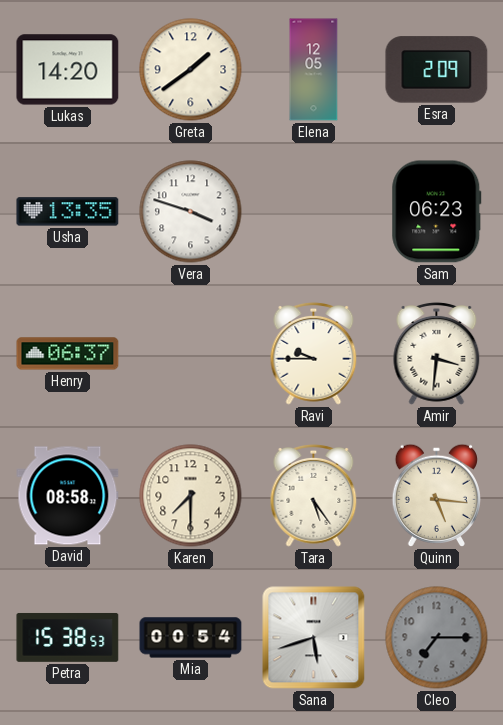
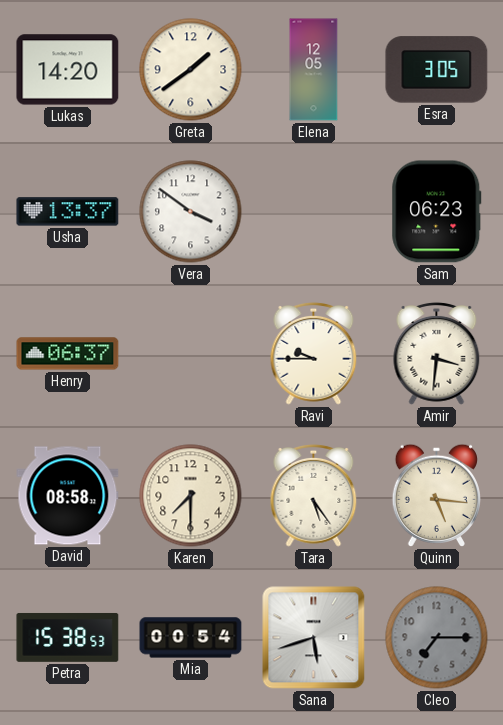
Esra: 2:09 -> 3:05 (437, 70)
Usha: 13:35 -> 13:37 (68, 212)
Vera: 3:48 -> 3:51 (191, 212)
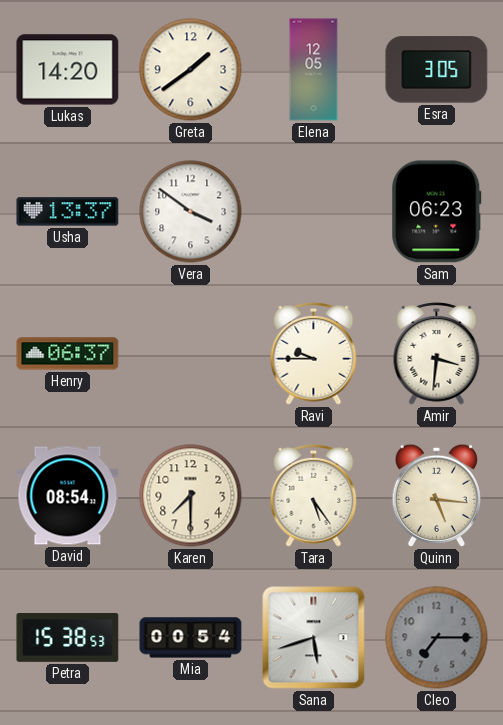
David: 08:58 -> 08:54 (68, 496)
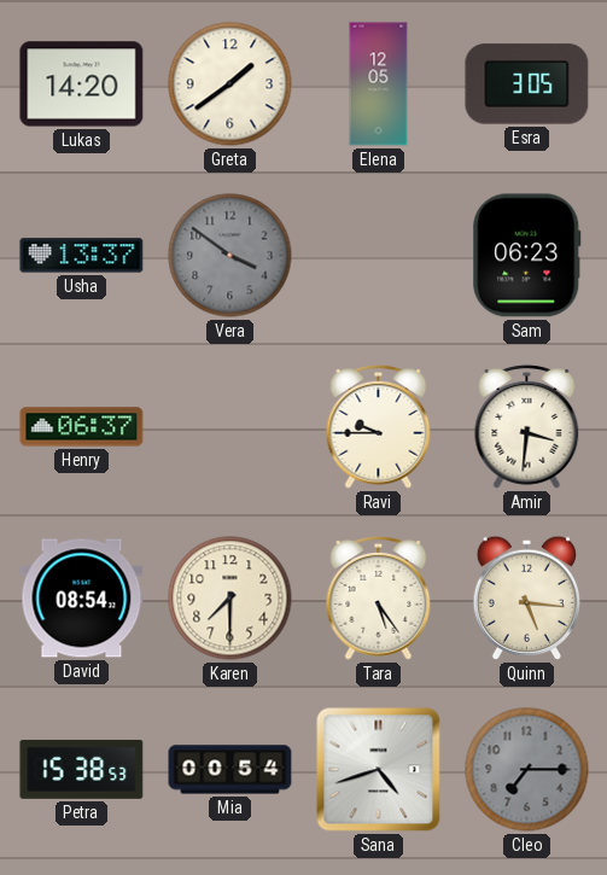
Vera dial: white -> grey (230, 256)
Sana: 5:42 -> 4:42 (379, 770)
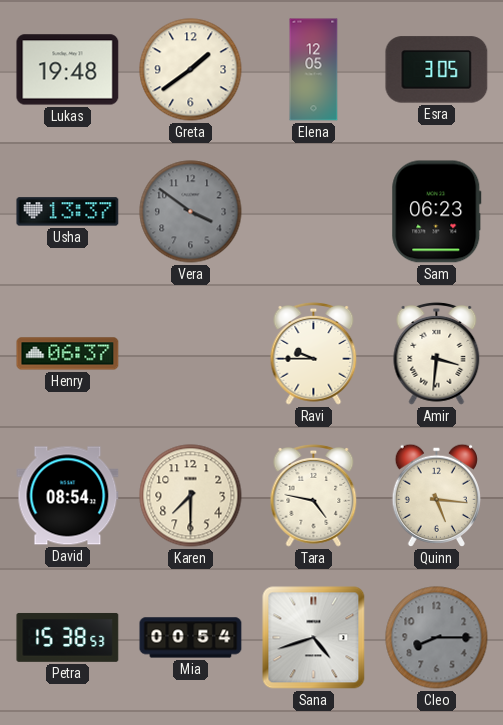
Lukas: 14:20 -> 19:48 (68, 70)
Tara: 5:24 -> 4:47 (314, 495)
Cleo: 7:15 -> 8:15 (437, 638)
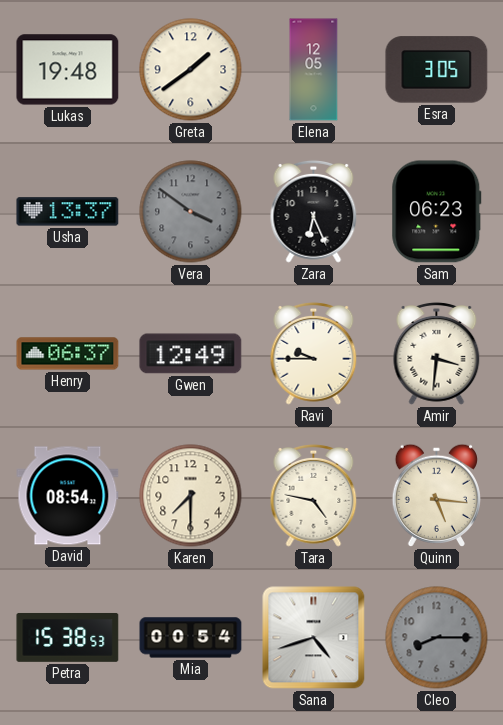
Zara: none -> 6:26 (314, 211)
Gwen: none -> 12:49 (191, 354)
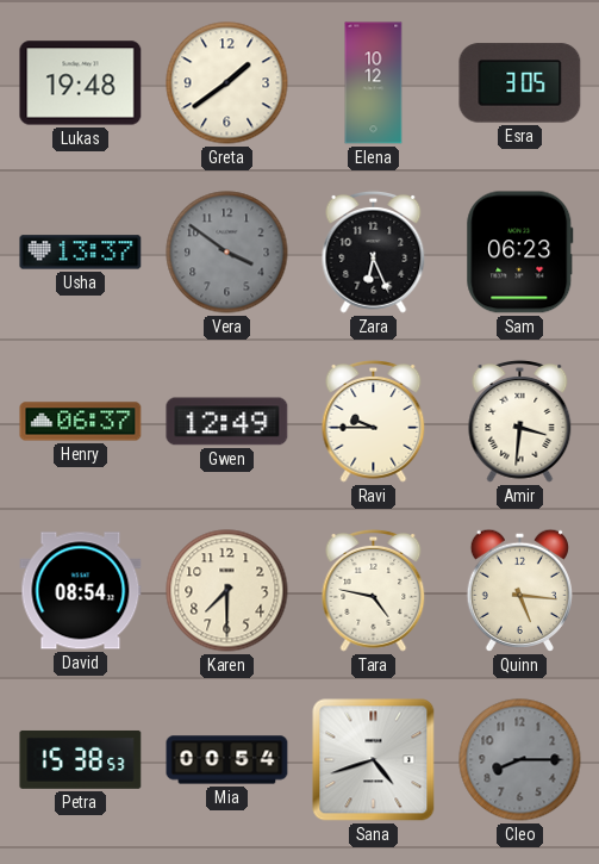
Elena: 12:05 -> 10:12 (374, 83)
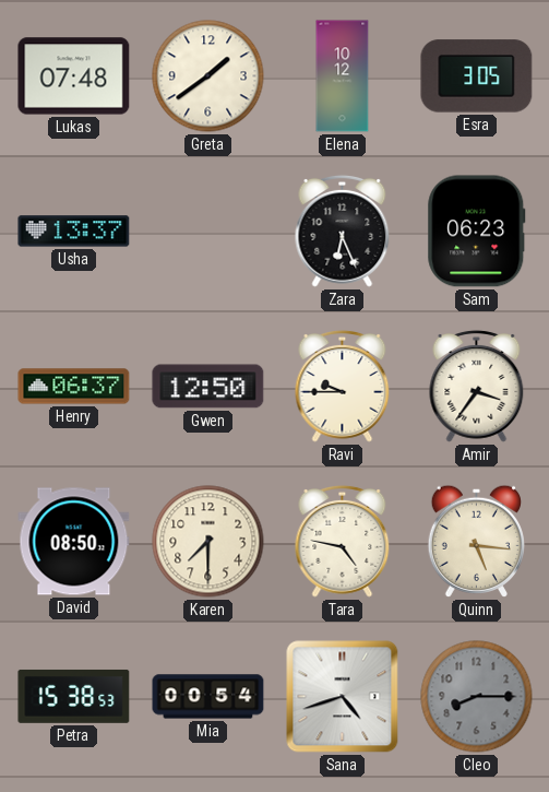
Lukas: 19:48 -> 07:48 (74, 76)
Vera: 3:51 -> none (227, 253)
Gwen: 12:49 -> 12:50 (208, 387)
Amir: 3:31 -> 3:36 (477, 386)
David: 08:54 -> 08:50 (74, 542)
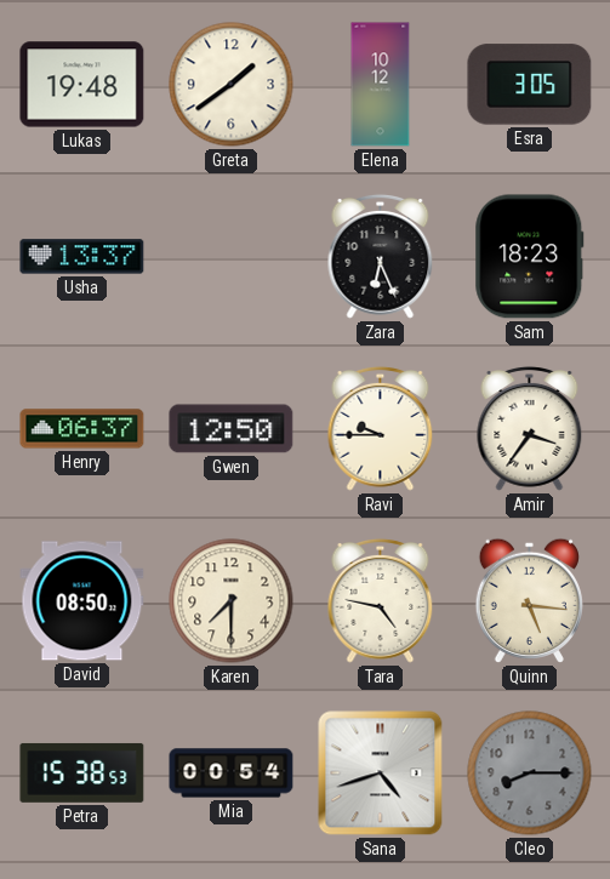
Lukas: 07:48 -> 19:48 (82, 85)
Sam: 06:23 -> 18:23 (530, 257)
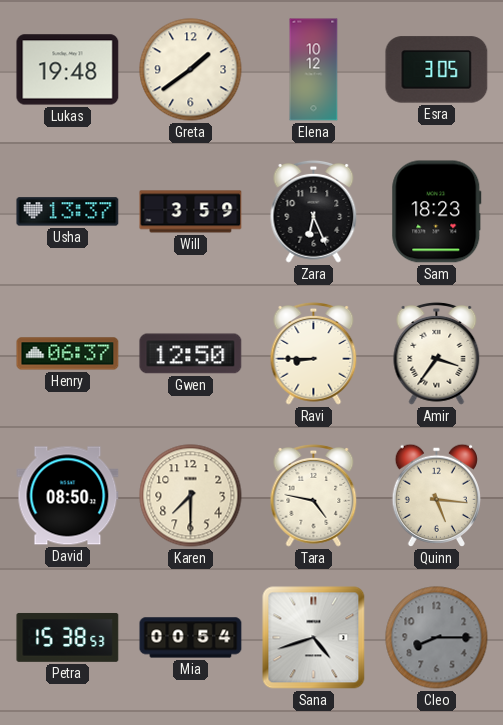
Will: none -> 3:59 (191, 212)
Ravi: 9:45 -> 8:45 (314, 353)
